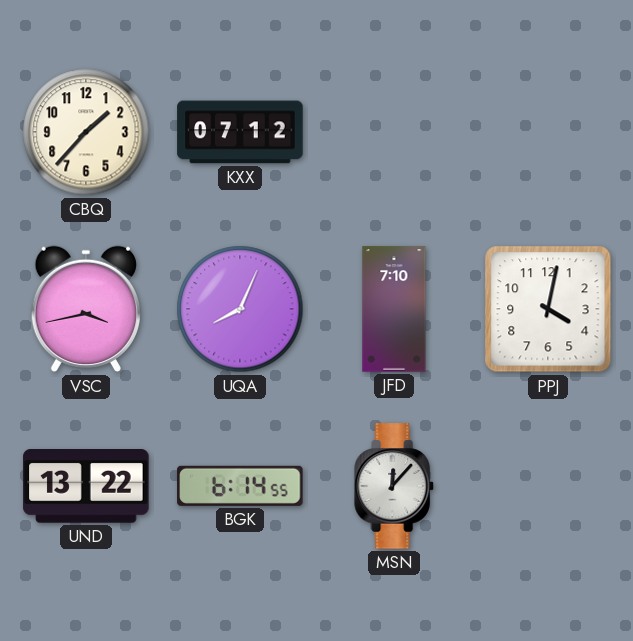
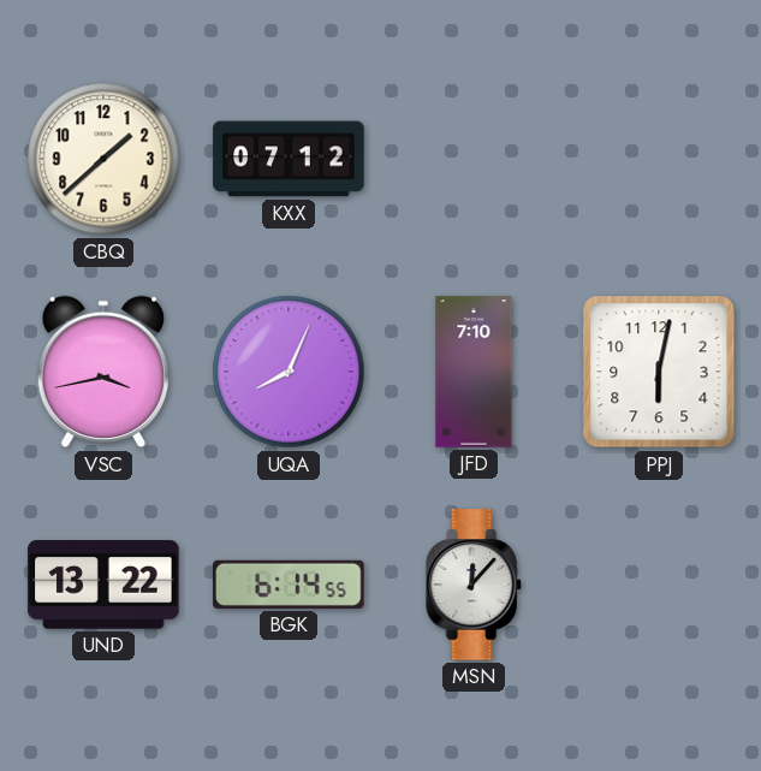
CBQ: 1:37 -> 1:38 (103, 159)
PPJ: 4:02 -> 6:02 (659, 372)
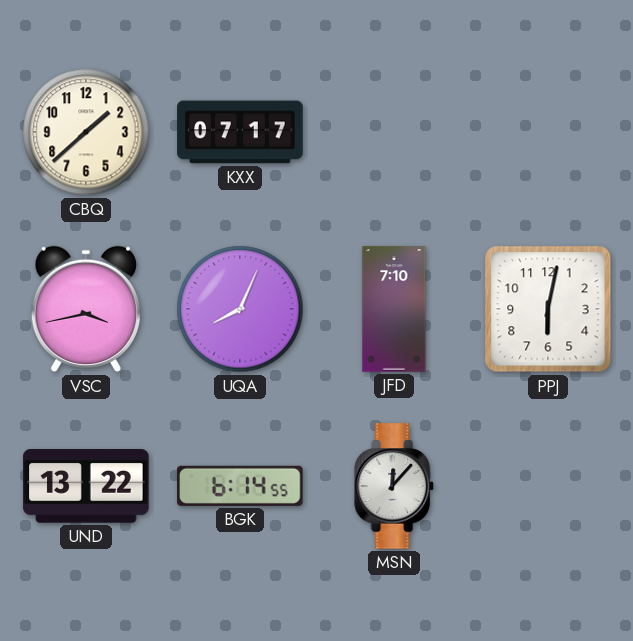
KXX: 07:12 -> 07:17 (240, 132)
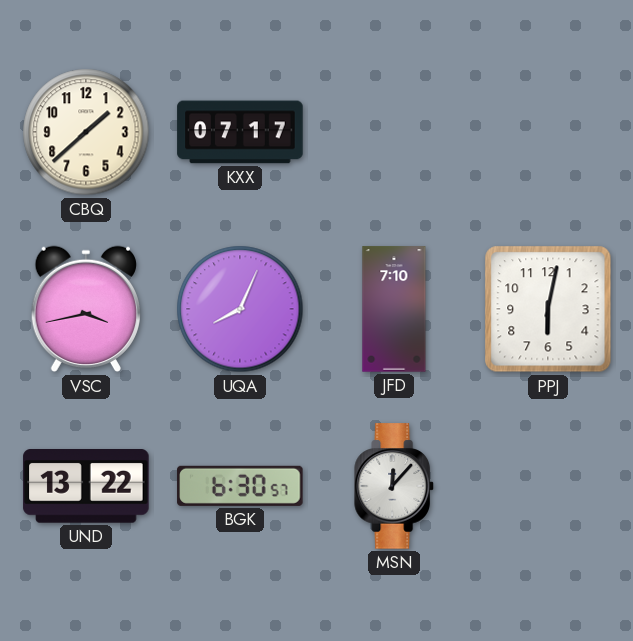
BGK: 6:14 -> 6:30 (240, 486)
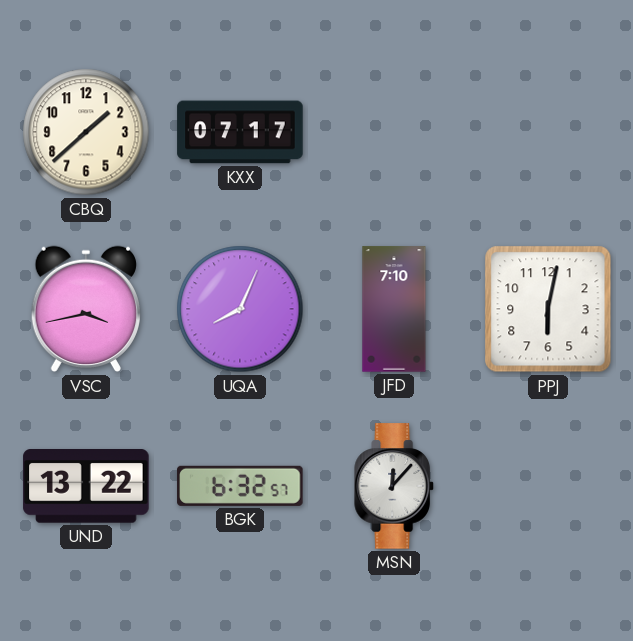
BGK: 6:30 -> 6:32 (240, 486)
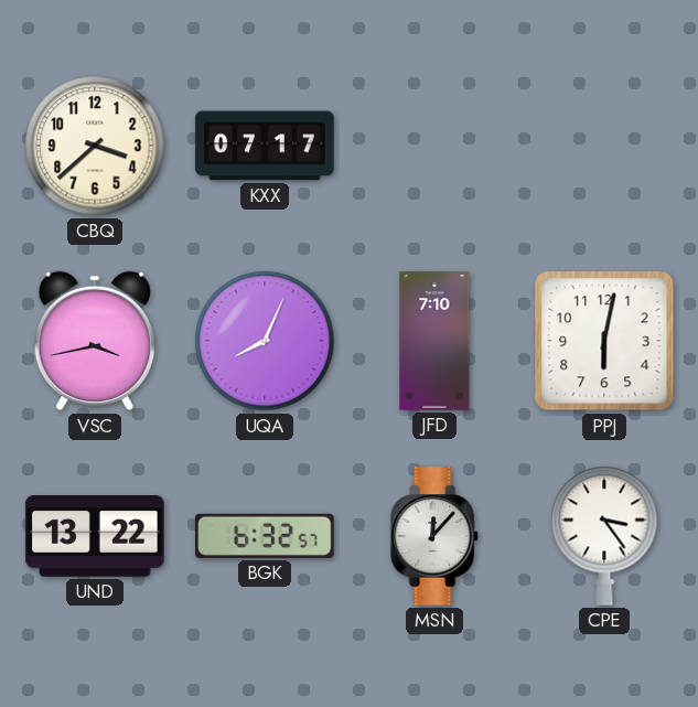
CBQ: 1:38 -> 3:38 (95, 146)
CPE: none -> 3:24 (604, 536)
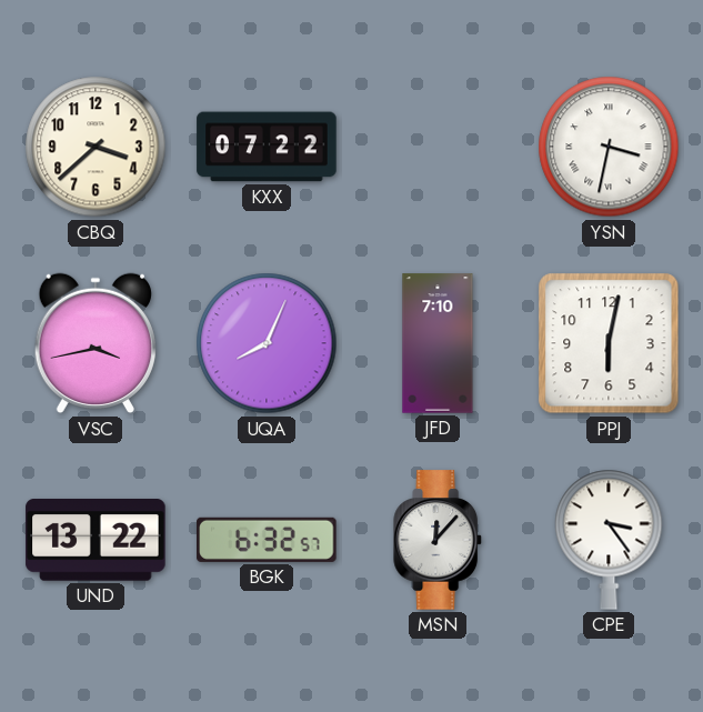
KXX: 07:17 -> 07:22 (267, 147)
YSN: none -> 3:32 (609, 147)
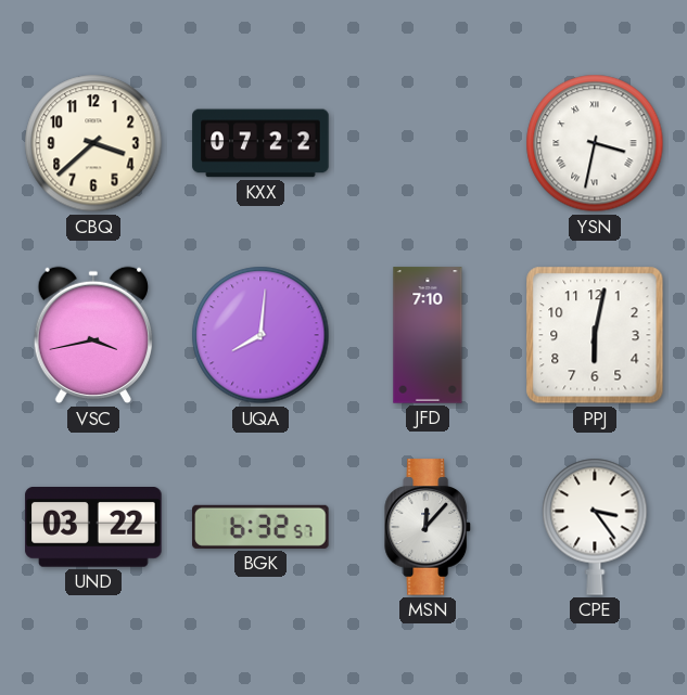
UQA: 8:04 -> 8:01 (260, 335)
UND: 13:22 -> 03:22 (93, 528)
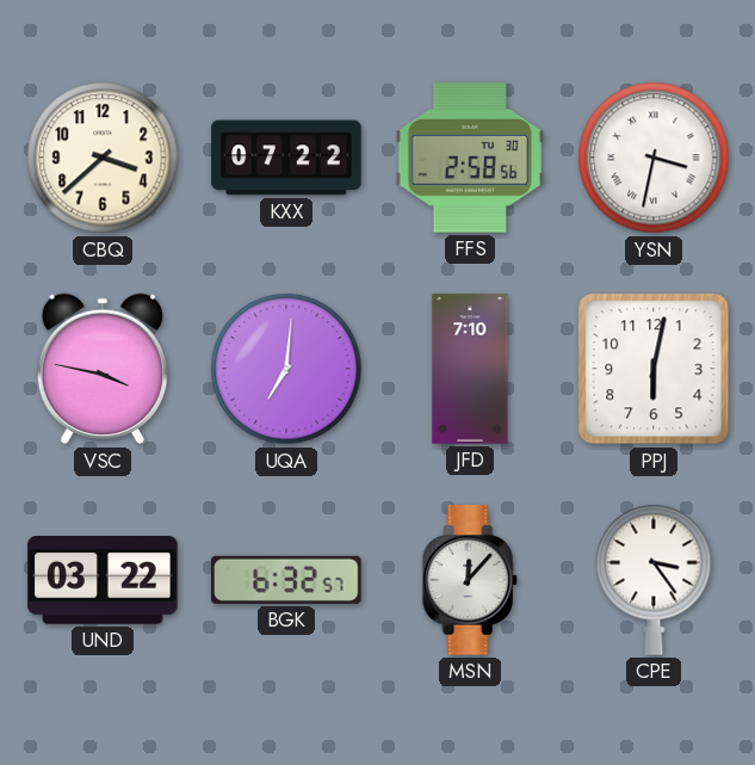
FFS: none -> 2:58 (470, 158)
VSC: 3:43 -> 3:47 (101, 369)
UQA: 8:01 -> 7:01 (286, 369)
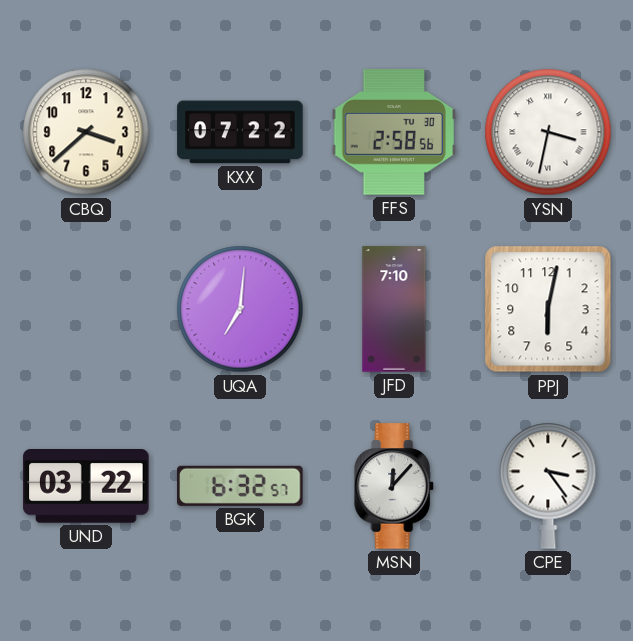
VSC: 3:47 -> none (101, 369)
